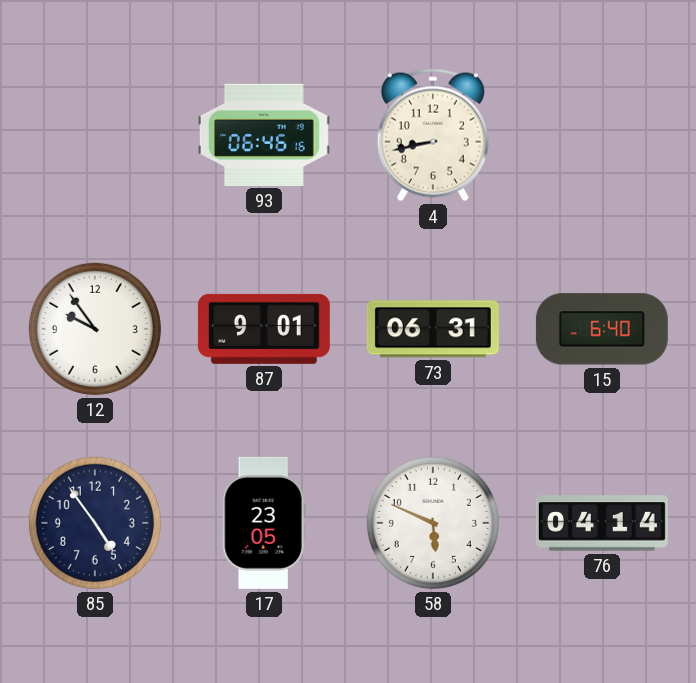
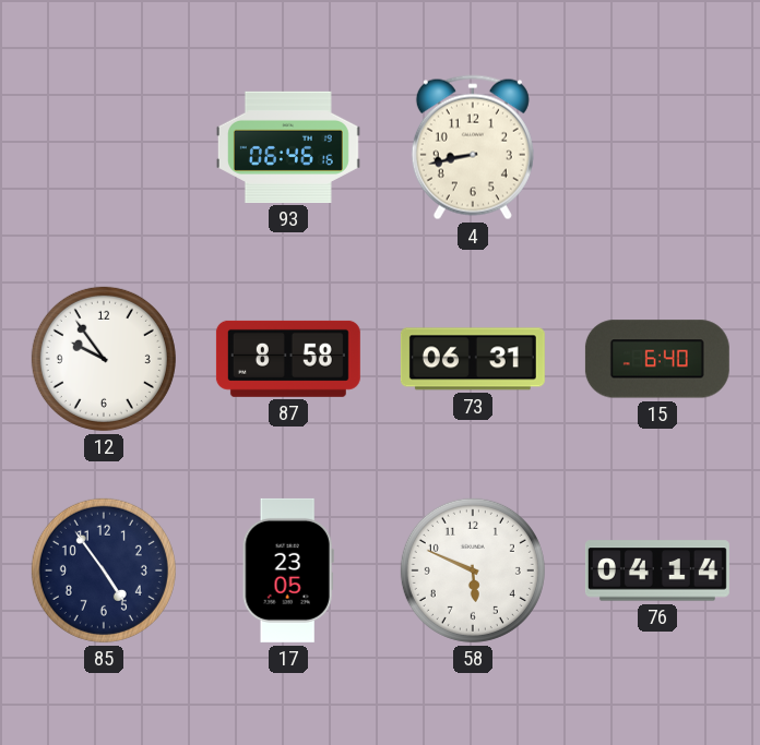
87: 9:01 -> 8:58 (288, 359)
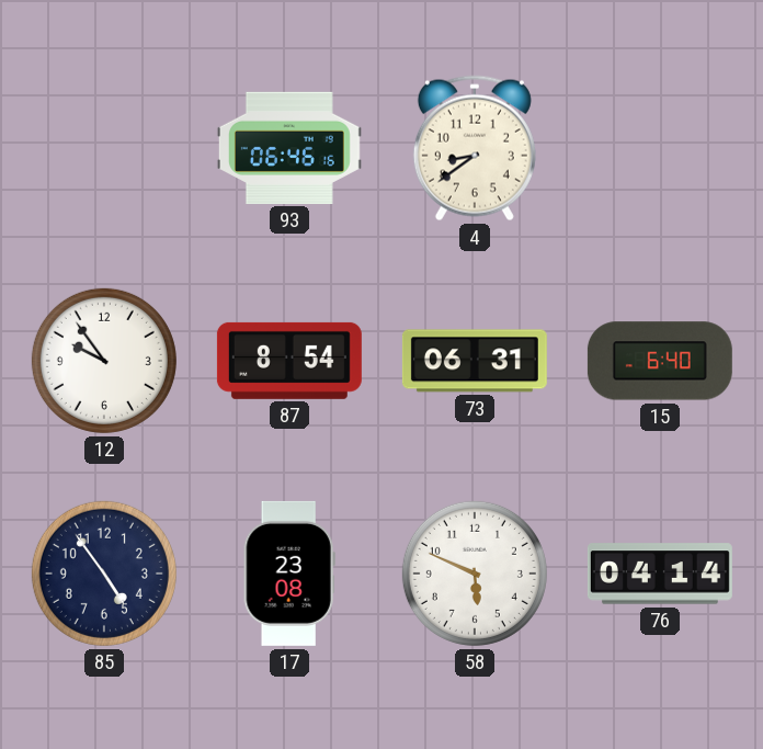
4: 8:43 -> 8:39 (475, 148)
87: 8:58 -> 8:54 (289, 361)
17: 23:05 -> 23:08 (289, 574)
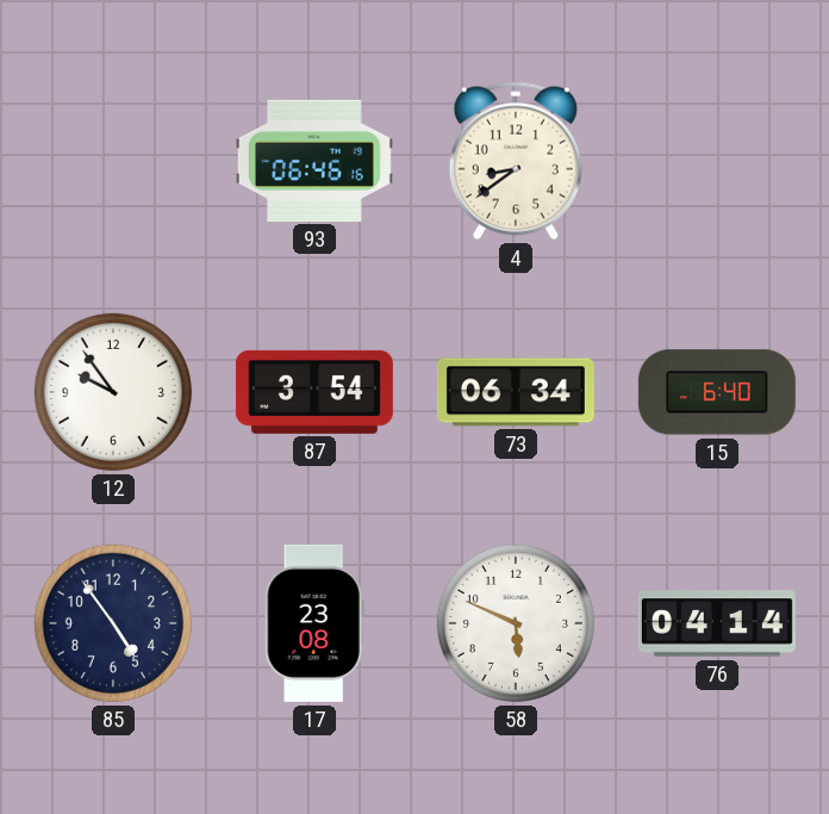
87: 8:54 -> 3:54 (314, 392)
73: 06:31 -> 06:34 (516, 392)
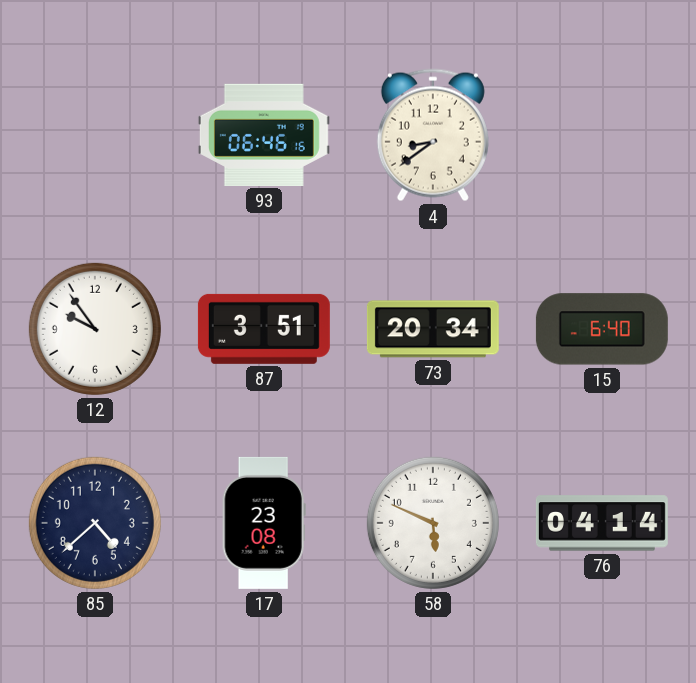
87: 3:54 -> 3:51 (264, 329)
73: 06:34 -> 20:34 (433, 329)
85: 4:54 -> 4:38 (95, 523)
